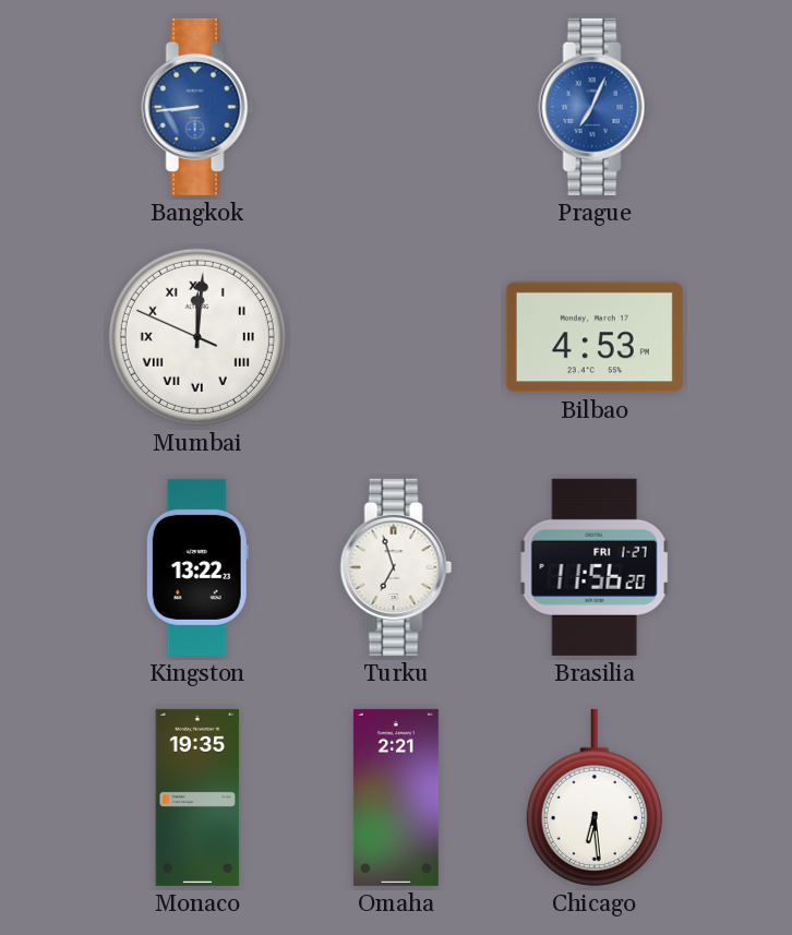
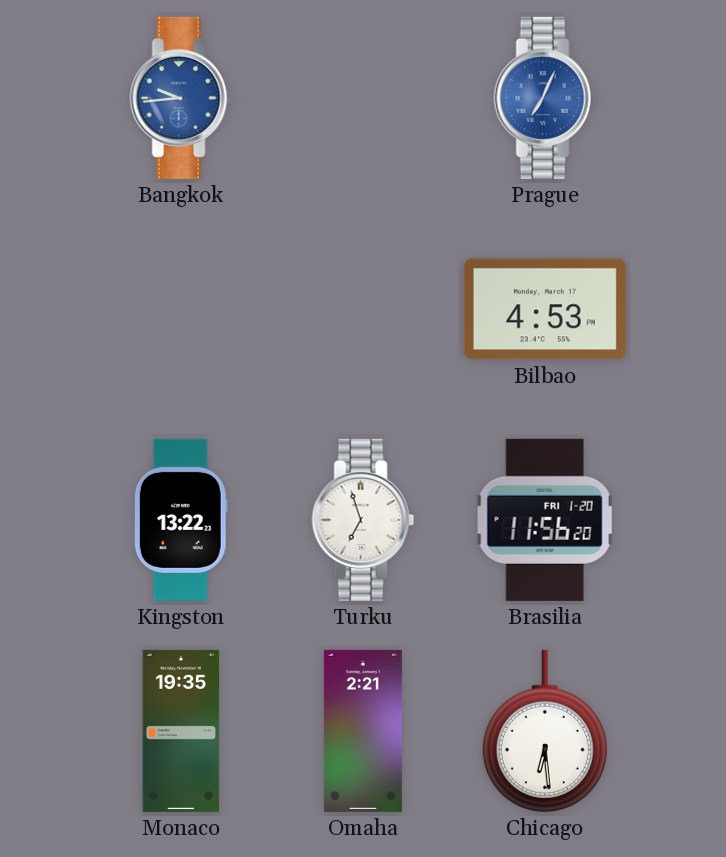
Bangkok: 8:44 -> 9:44 (181, 98)
Mumbai: 12:00 -> none (197, 337)
Brasilia date: FRI 1-27 -> FRI 1-20 (545, 520)
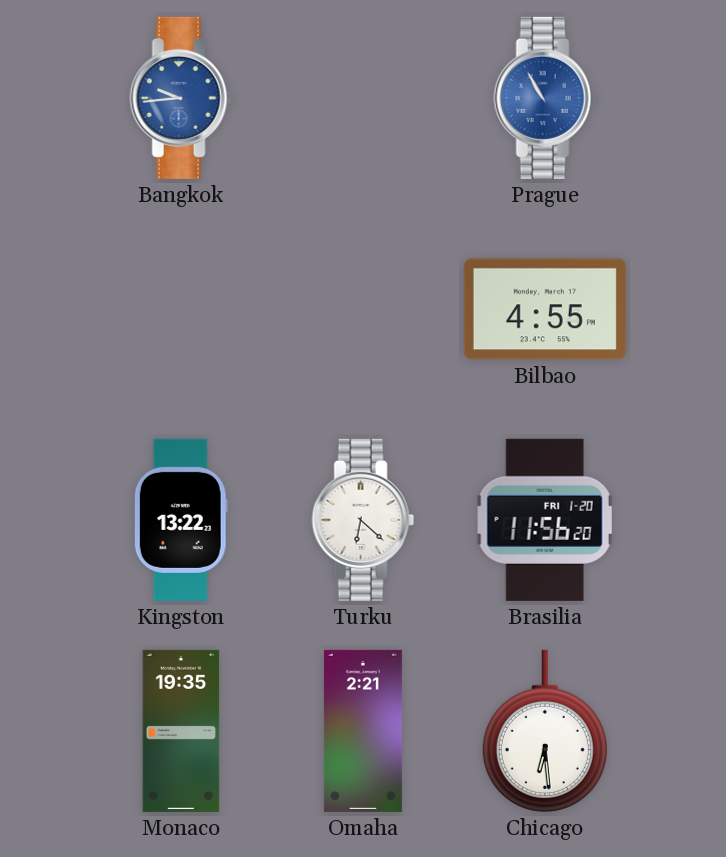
Prague: 7:04 -> 10:55 (545, 98)
Bilbao: 4:53 -> 4:55 (545, 309)
Turku: 6:57 -> 6:22 (363, 520)
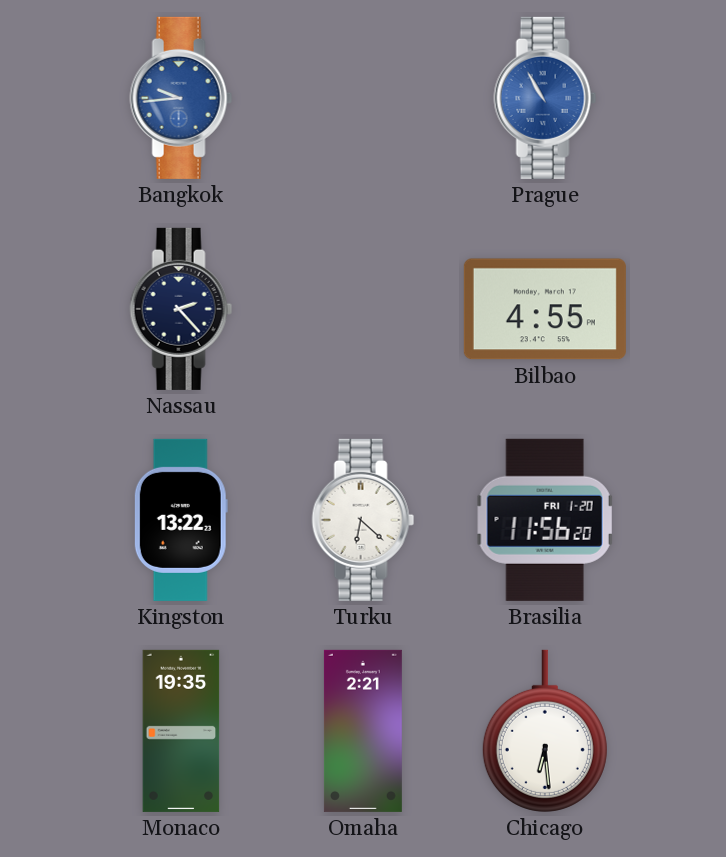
Nassau: none -> 2:23 (181, 309)
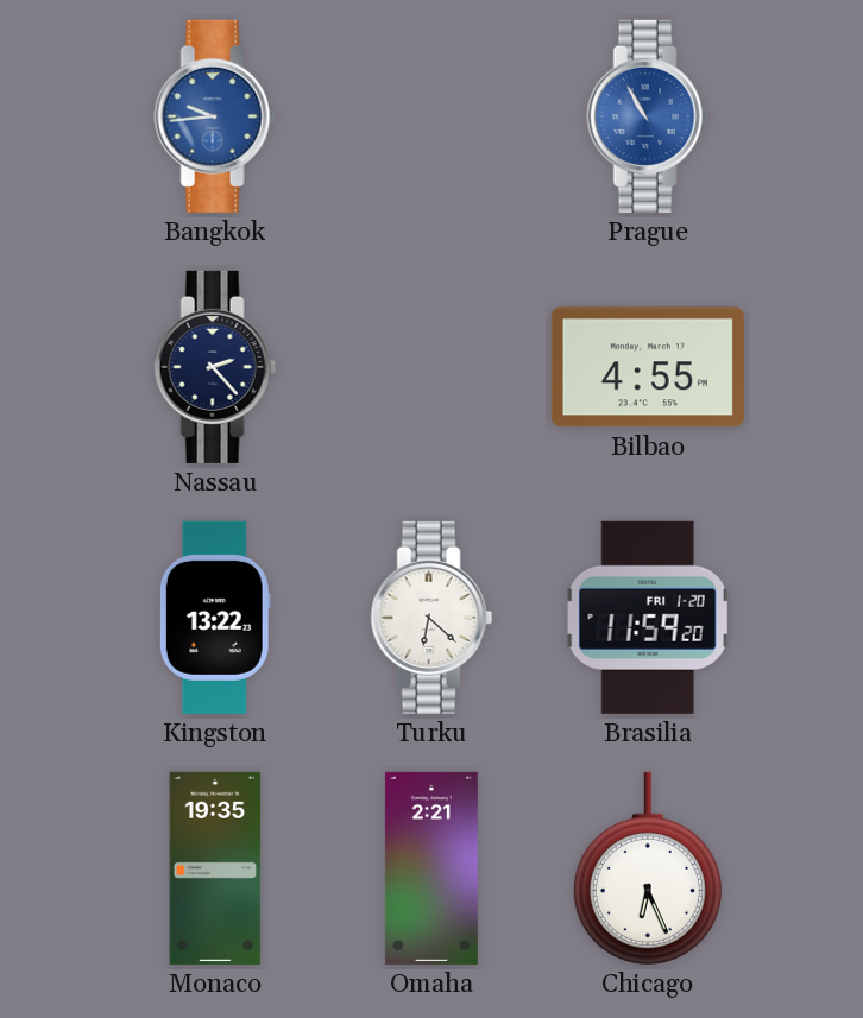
Brasilia: 11:56 -> 11:59 (648, 618)
Chicago: 6:29 -> 6:26 (648, 868)
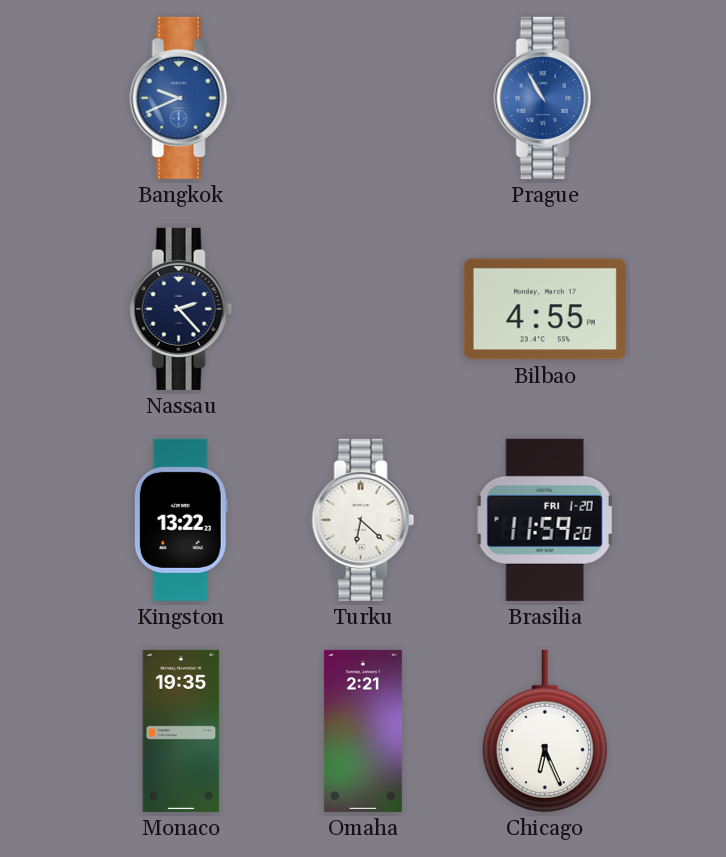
Bangkok: 9:44 -> 9:41 (181, 98)
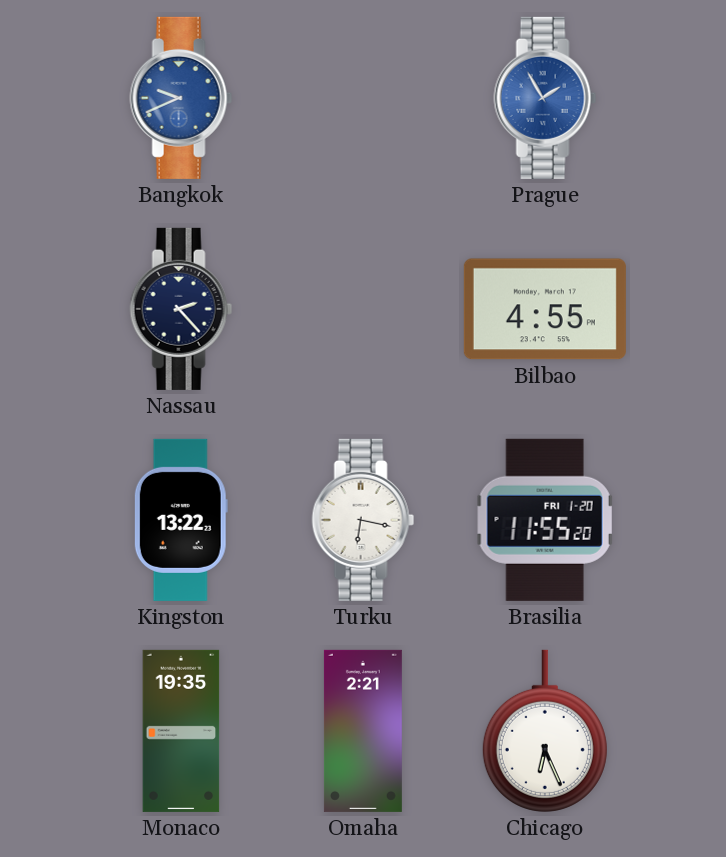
Prague: 10:55 -> 1:55 (545, 98)
Turku: 6:22 -> 6:17 (363, 520)
Brasilia: 11:59 -> 11:55 (545, 520)
